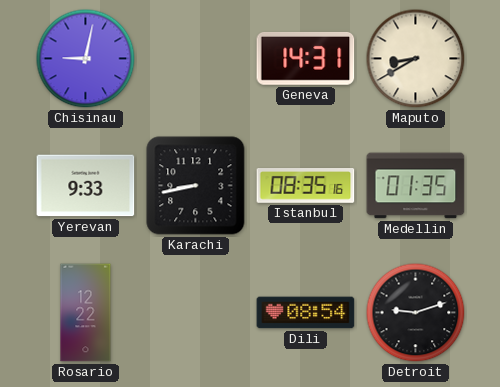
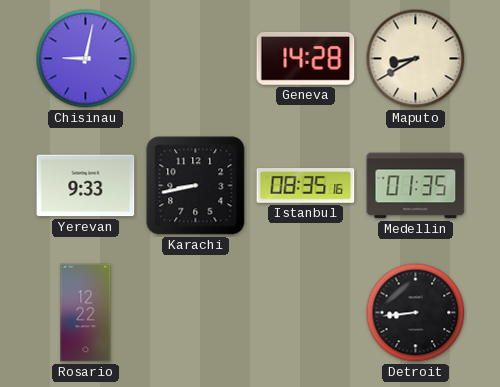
Geneva: 14:31 -> 14:28 (306, 58)
Dili: 08:54 -> none (306, 313)
Detroit: 9:12 -> 8:44 (416, 313)
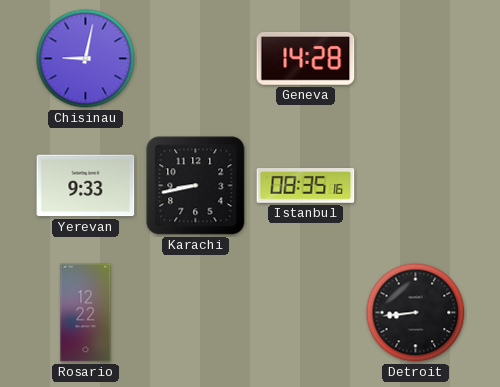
Maputo: 8:40 -> none (416, 59)
Medellin: 01:35 -> none (416, 186)
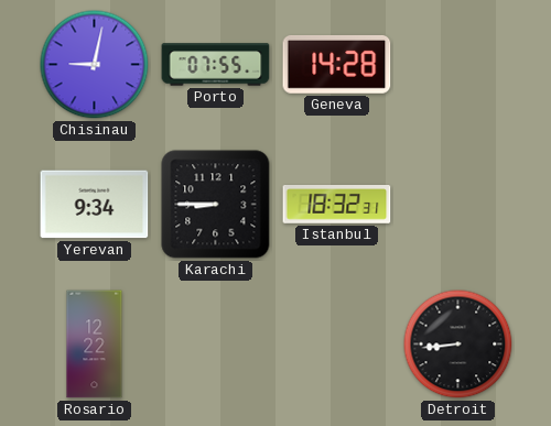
Porto: none -> 07:55 (216, 65)
Yerevan: 9:33 -> 9:34 (95, 205)
Karachi: 8:43 -> 8:45 (216, 205)
Istanbul: 08:35 -> 18:32 (337, 205)
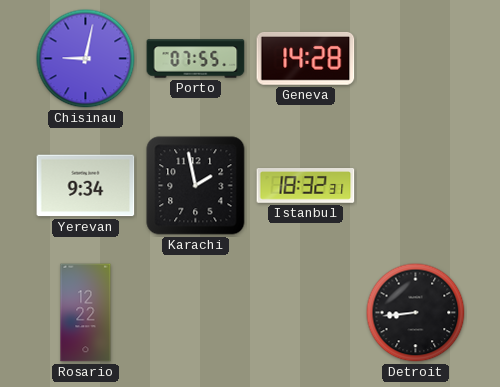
Karachi: 8:45 -> 1:58 (196, 186)
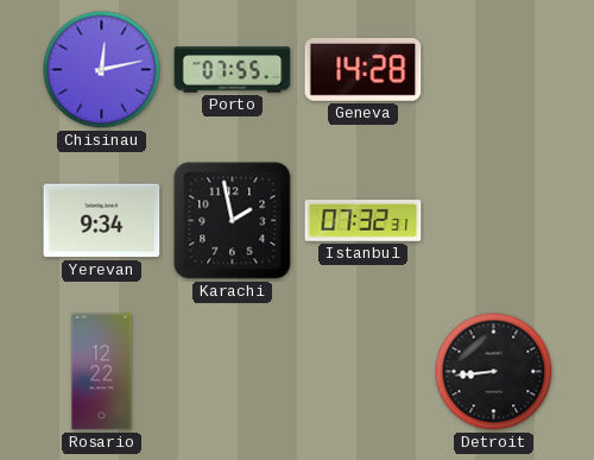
Chisinau: 9:02 -> 12:13 (102, 70)
Istanbul: 18:32 -> 07:32 (364, 221)
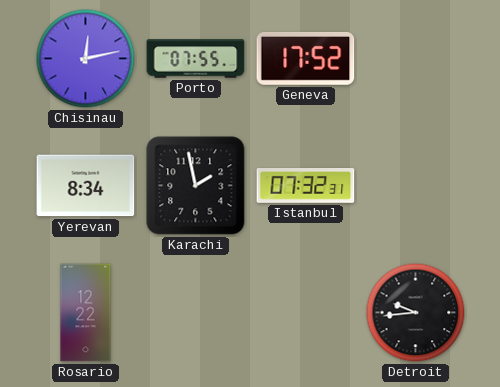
Geneva: 14:28 -> 17:52 (306, 58)
Yerevan: 9:34 -> 8:34 (86, 186)
Detroit: 8:44 -> 9:44 (416, 313)
